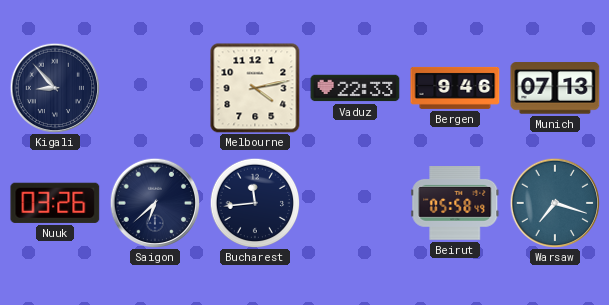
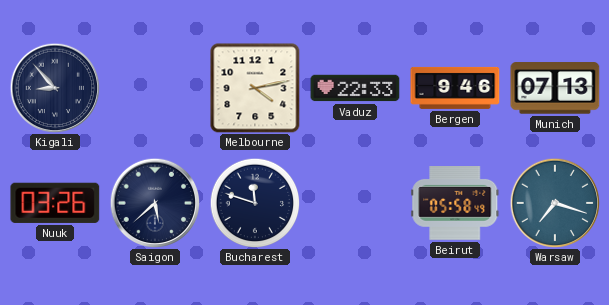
Saigon: 6:38 -> 5:38 (155, 203)
Bucharest: 11:44 -> 11:48 (255, 203)
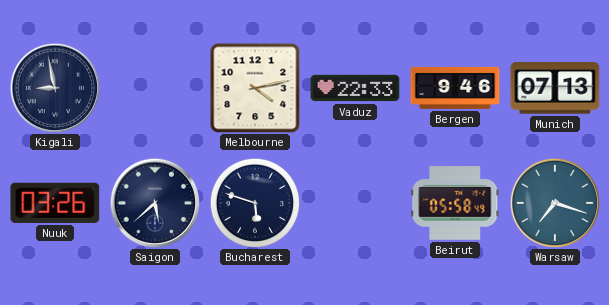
Kigali: 8:53 -> 8:58 (55, 88)
Bucharest: 11:48 -> 5:48 (255, 203)
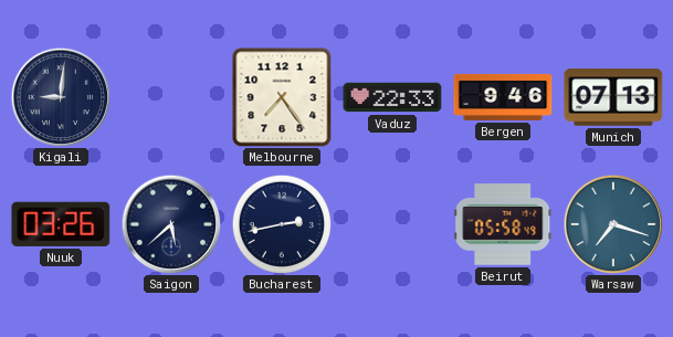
Kigali: 8:58 -> 9:01 (61, 97)
Melbourne: 4:13 -> 7:24 (282, 97)
Bucharest: 5:48 -> 2:43 (282, 224)
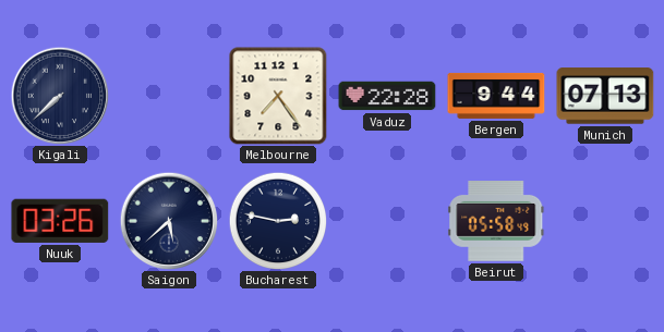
Kigali: 9:01 -> 7:38 (60, 96)
Vaduz: 22:33 -> 22:28 (387, 96)
Bergen: 9:46 -> 9:44 (496, 96)
Bucharest: 2:43 -> 2:47 (278, 221)
Warsaw: 7:18 -> none (613, 224)
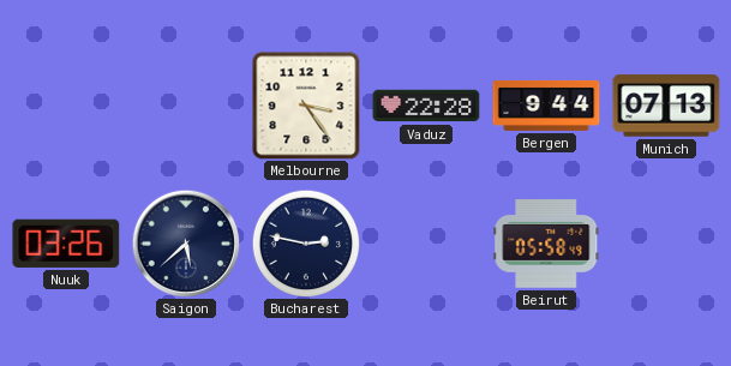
Kigali: 7:38 -> none (60, 96)
Melbourne: 7:24 -> 3:24 (306, 106)
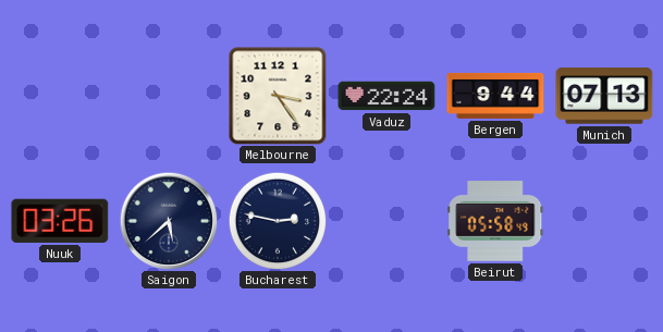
Vaduz: 22:28 -> 22:24 (386, 96)
